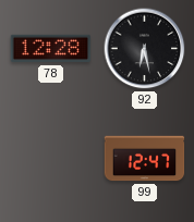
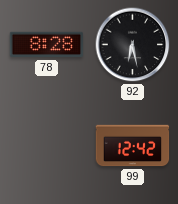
78: 12:28 -> 8:28 (47, 45)
99: 12:47 -> 12:42 (133, 146)
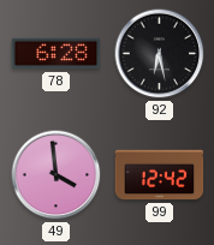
78: 8:28 -> 6:28 (57, 54)
49: none -> 3:59 (57, 175)
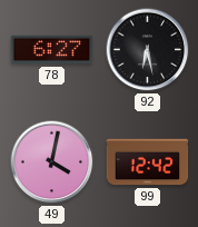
78: 6:28 -> 6:27 (52, 50)
49: 3:59 -> 4:02 (52, 162)
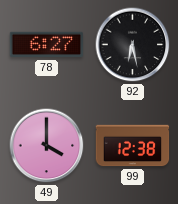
49: 4:02 -> 4:00 (47, 146)
99: 12:42 -> 12:38 (133, 146)
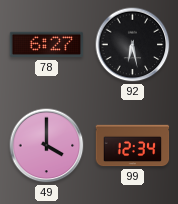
99: 12:38 -> 12:34 (133, 146)
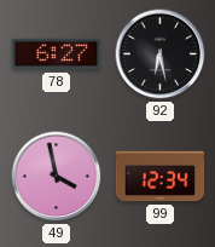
49: 4:00 -> 3:58 (57, 177)
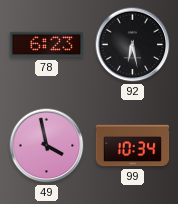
78: 6:27 -> 6:23 (47, 45)
99: 12:34 -> 10:34 (133, 146)
